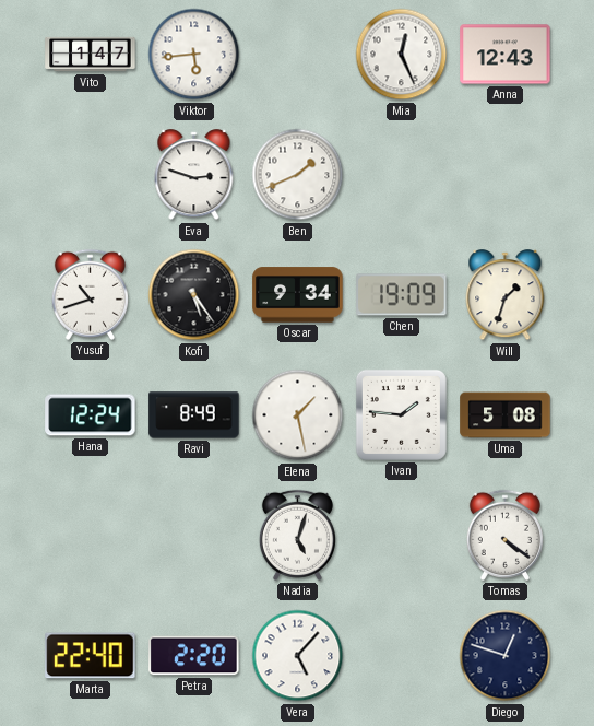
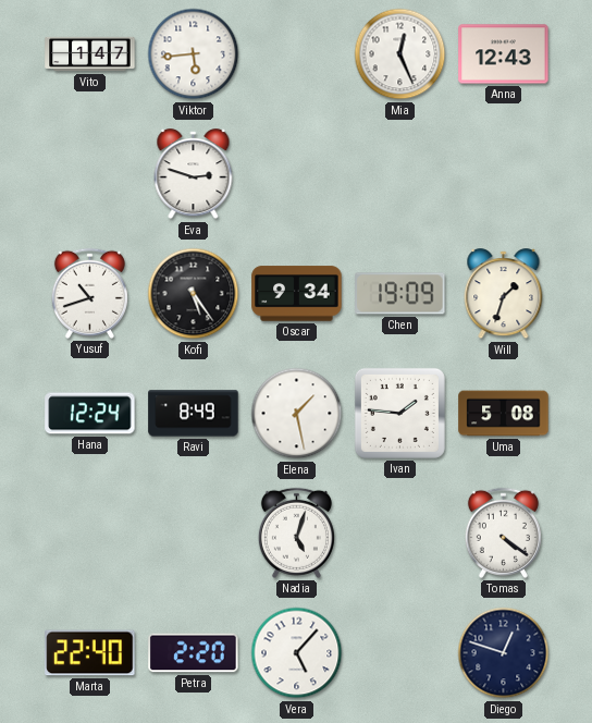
Ben: 1:41 -> none (298, 175)
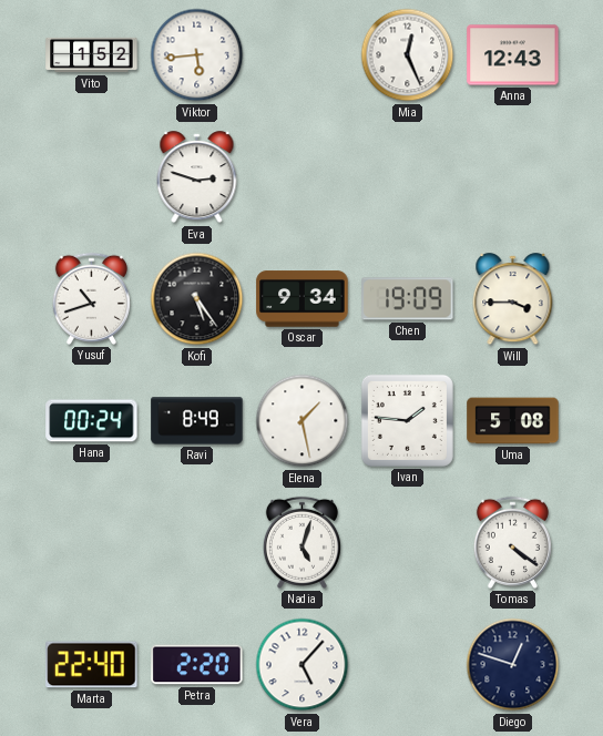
Vito: 1:47 -> 1:52 (92, 55)
Will: 1:33 -> 3:45 (513, 299)
Hana: 12:24 -> 00:24 (92, 421)
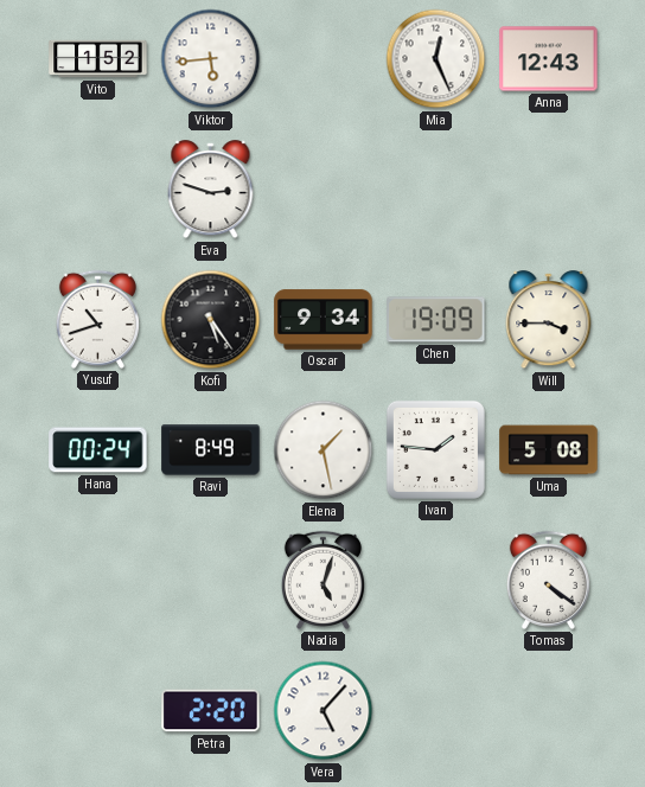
Marta: 22:40 -> none (92, 665)
Diego: 12:48 -> none (513, 665)
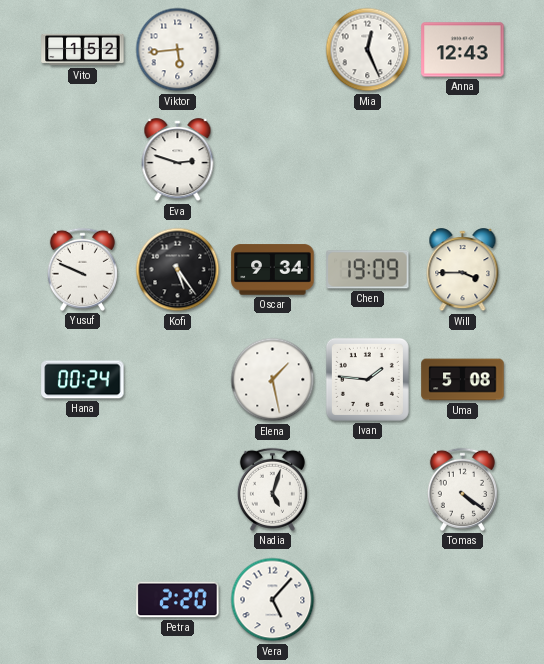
Yusuf: 10:42 -> 9:49 (82, 269)
Ravi: 8:49 -> none (211, 450)
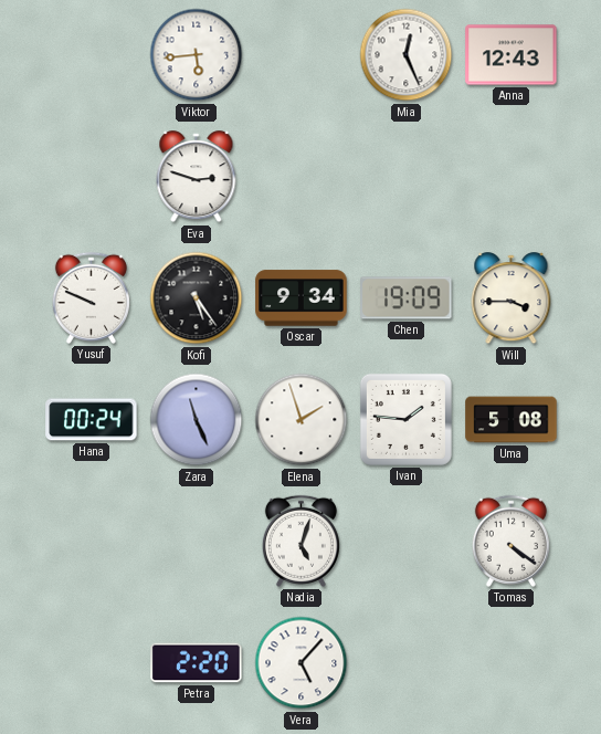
Vito: 1:52 -> none (83, 50)
Zara: none -> 11:26 (197, 420)
Elena: 1:28 -> 1:57 (302, 420)
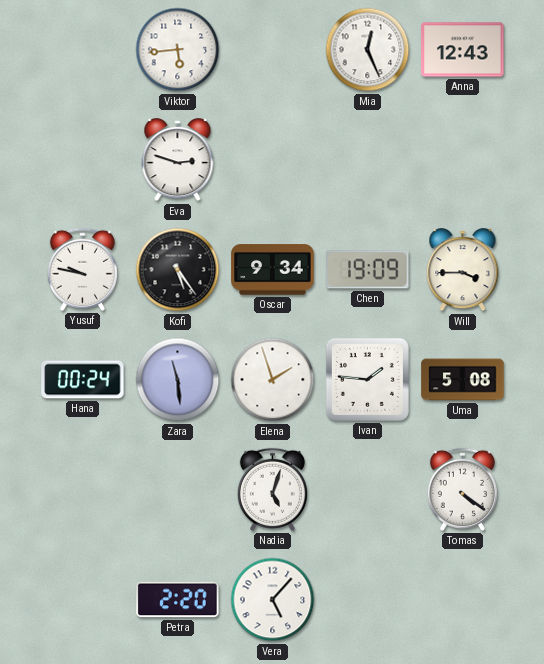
Yusuf: 9:49 -> 9:47 (82, 269)
Zara: 11:26 -> 11:29 (178, 380)
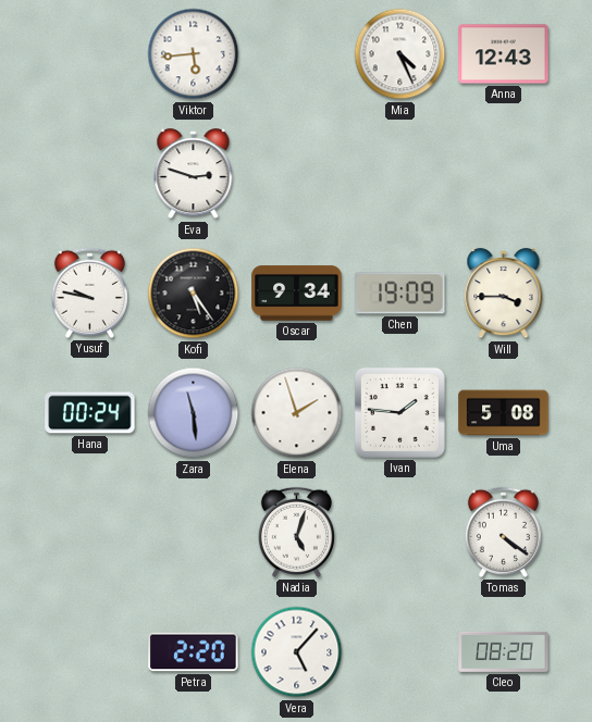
Mia: 12:26 -> 4:26 (400, 54)
Cleo: none -> 08:20 (504, 651)
